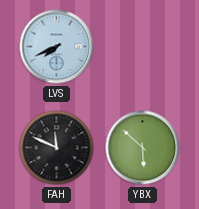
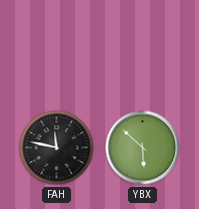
LVS: 7:41 -> none (57, 47)
FAH: 11:49 -> 11:47 (57, 148)
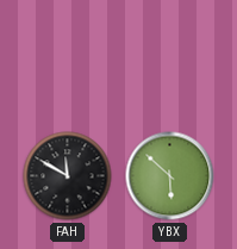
FAH: 11:47 -> 11:50 (68, 176)
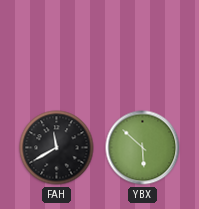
FAH: 11:50 -> 11:40 (57, 148)
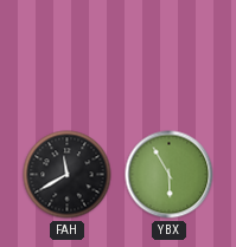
YBX: 5:52 -> 5:55 (170, 175)
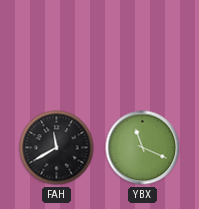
YBX: 5:55 -> 11:19 (143, 148)
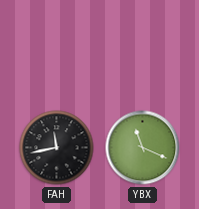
FAH: 11:40 -> 11:43 (57, 148)
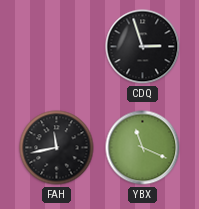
CDQ: none -> 2:57 (143, 47)
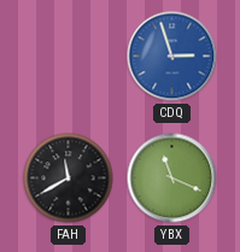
CDQ dial: black -> blue (172, 57)
FAH: 11:43 -> 11:40 (69, 178)
